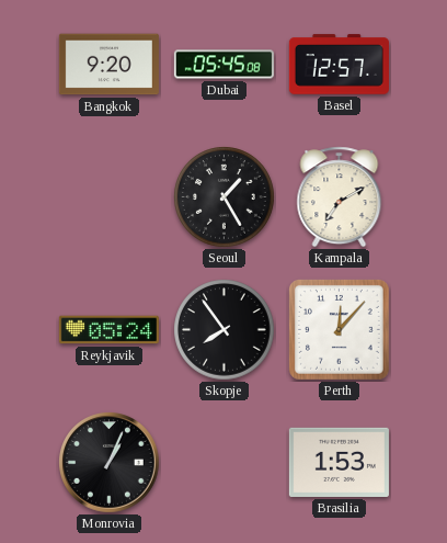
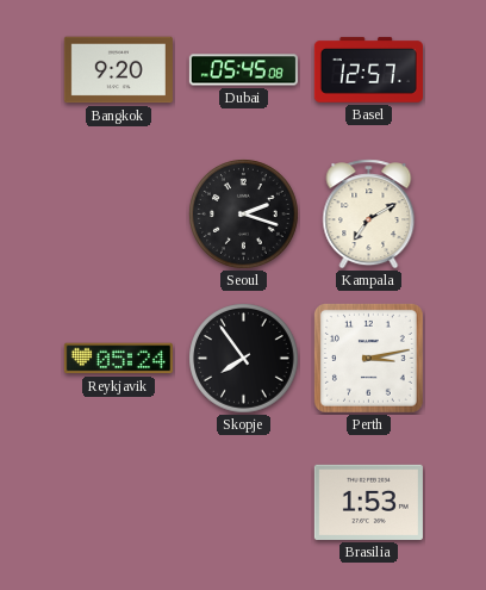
Seoul: 1:25 -> 2:18 (244, 215)
Perth: 12:07 -> 3:13 (368, 358)
Monrovia: 1:04 -> none (110, 463)
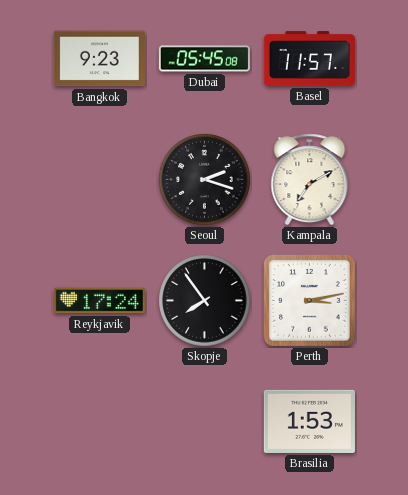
Bangkok: 9:20 -> 9:23 (99, 59)
Basel: 12:57 -> 11:57 (309, 59)
Reykjavik: 05:24 -> 17:24 (99, 301)
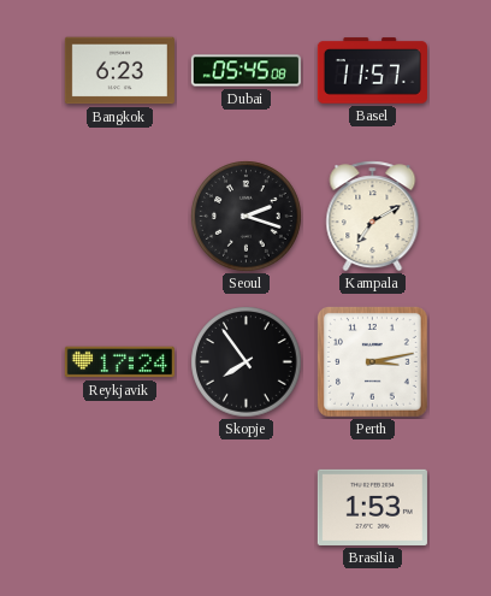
Bangkok: 9:23 -> 6:23 (119, 71)
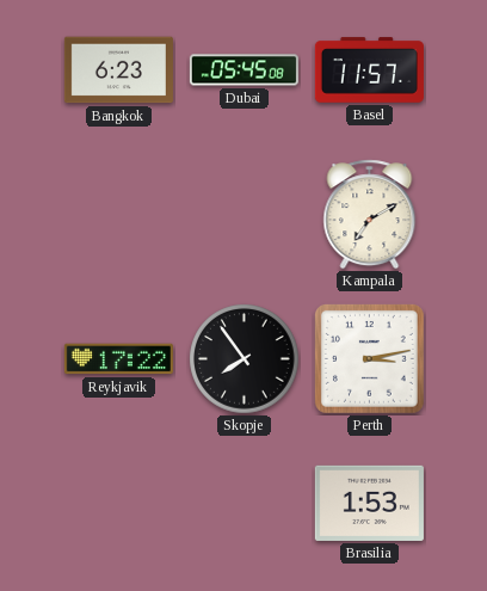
Seoul: 2:18 -> none (247, 217)
Reykjavik: 17:24 -> 17:22 (118, 359)
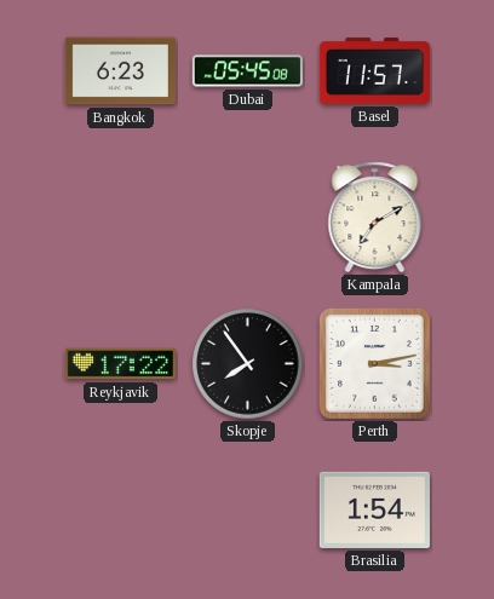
Brasilia: 1:53 -> 1:54 (374, 509)
